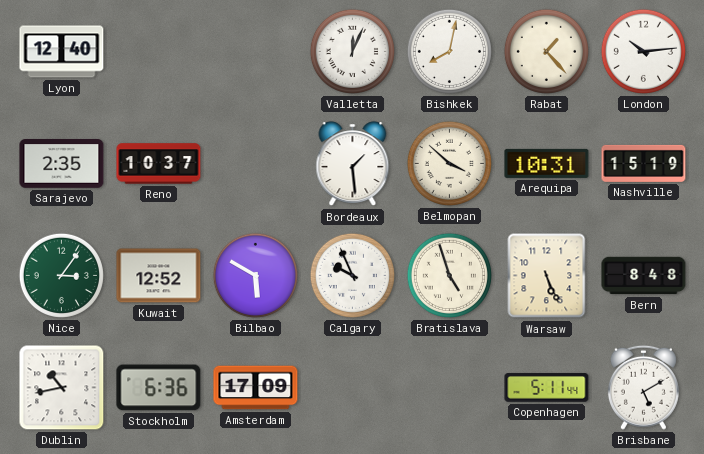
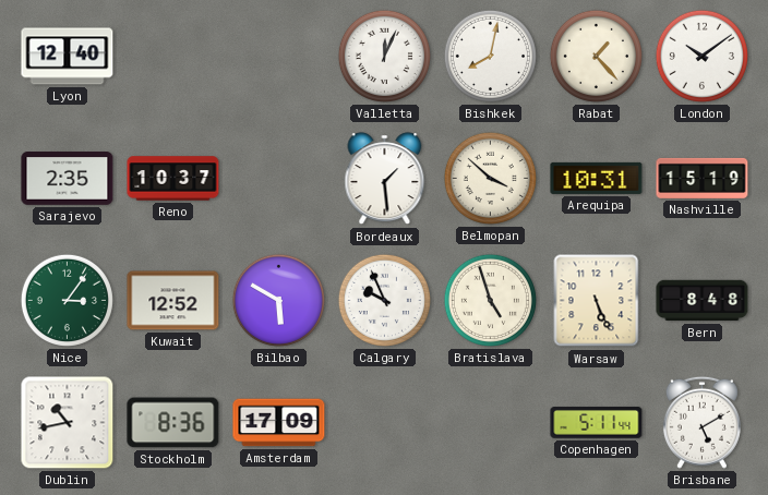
London: 10:14 -> 10:09 (701, 56)
Stockholm: 6:36 -> 8:36 (173, 423)
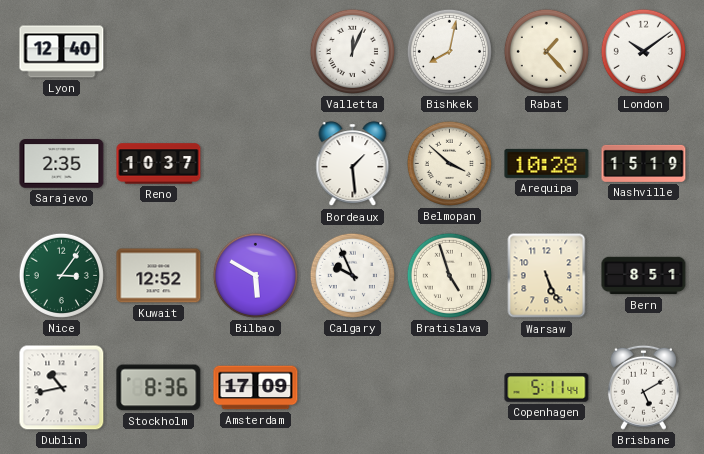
Arequipa: 10:31 -> 10:28 (547, 163)
Bern: 8:48 -> 8:51 (644, 276)
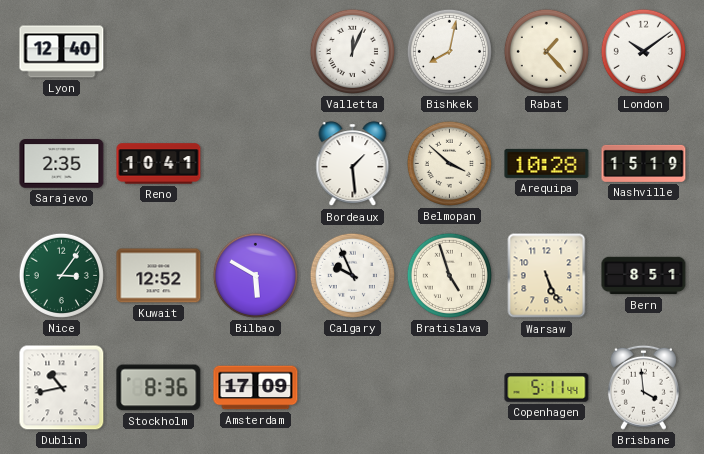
Reno: 10:37 -> 10:41 (159, 164)
Brisbane: 5:10 -> 3:59 (643, 387)
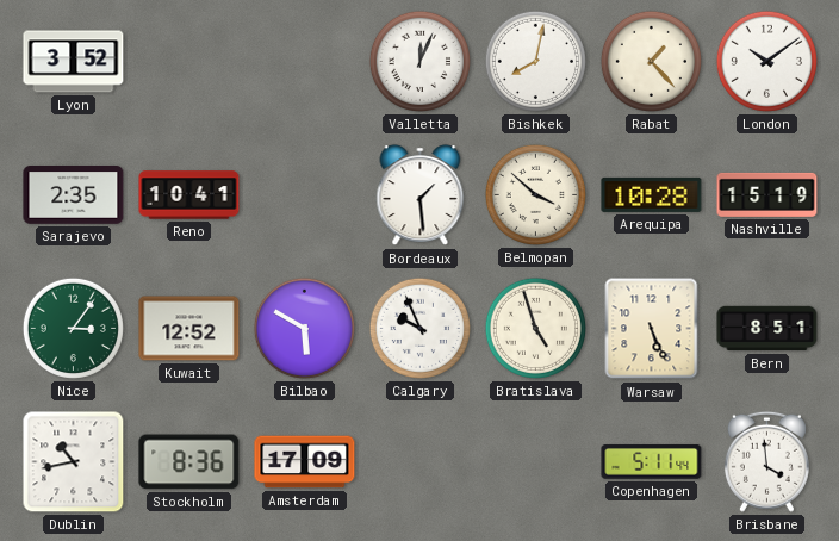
Lyon: 12:40 -> 3:52 (74, 62)
